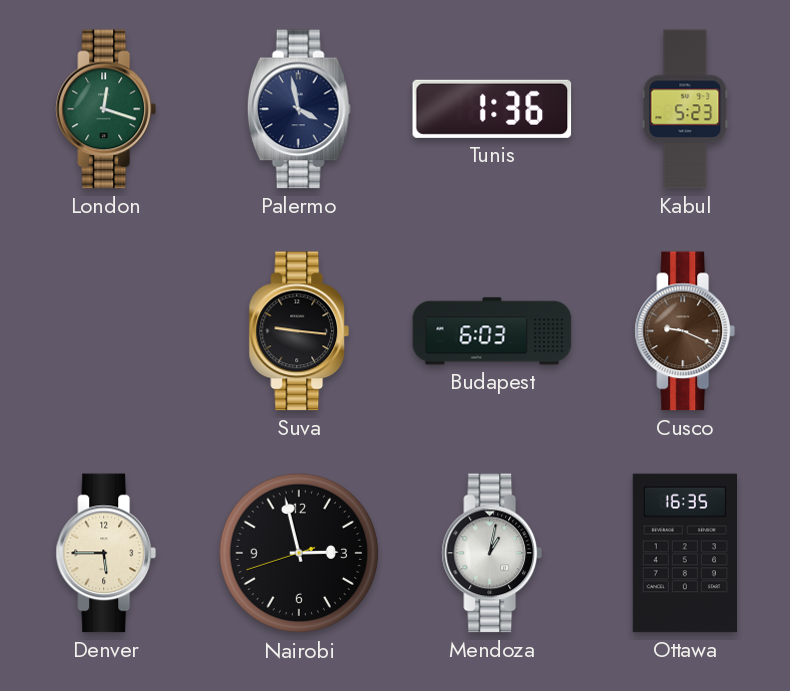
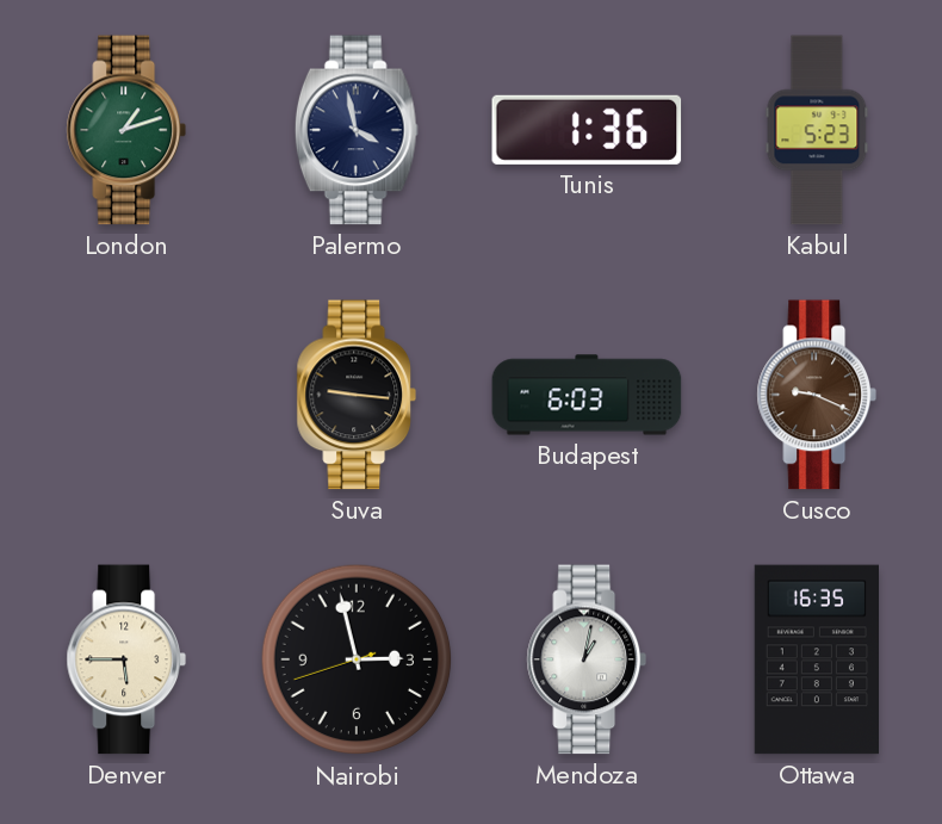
London: 12:18 -> 1:12 (126, 130)
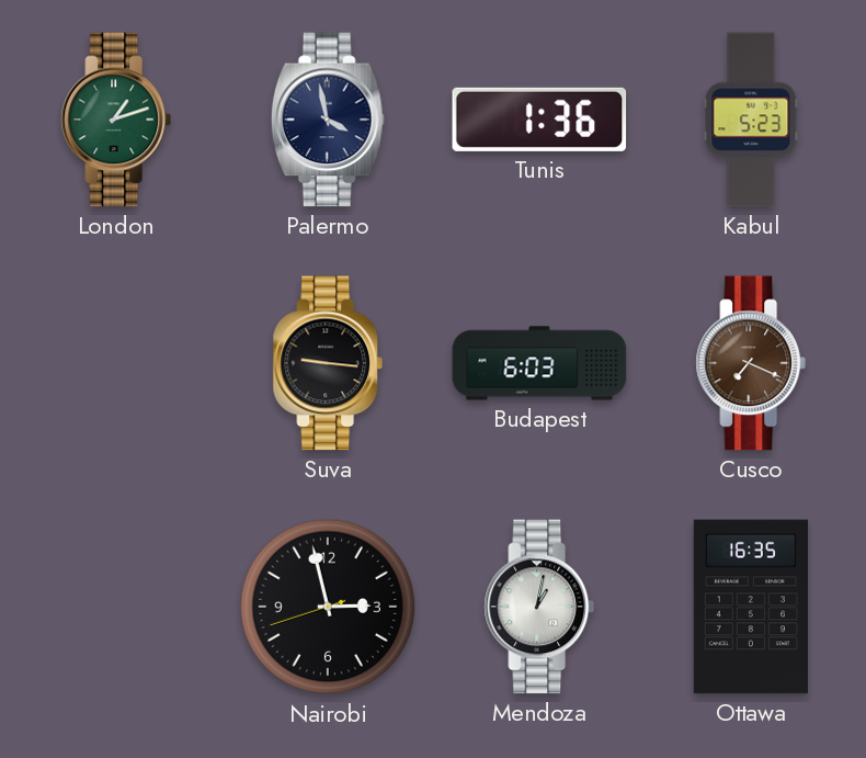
Cusco: 9:19 -> 7:19 (751, 363)
Denver: 5:45 -> none (126, 659)
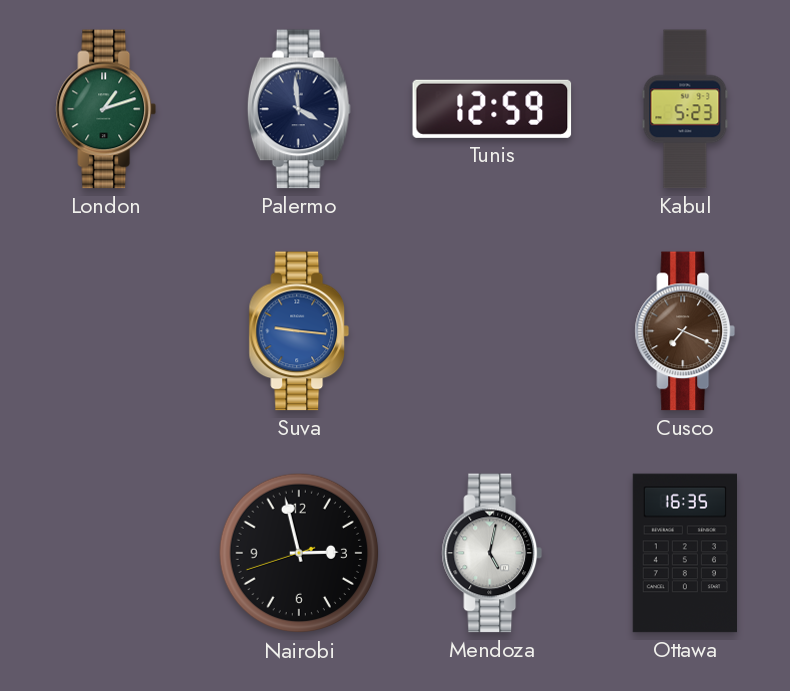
Palermo: 3:58 -> 3:59 (299, 109)
Tunis: 1:36 -> 12:59 (492, 109)
Suva dial: black -> blue (299, 331)
Budapest: 6:03 -> none (539, 363)
Mendoza: 1:02 -> 5:02 (492, 553)
